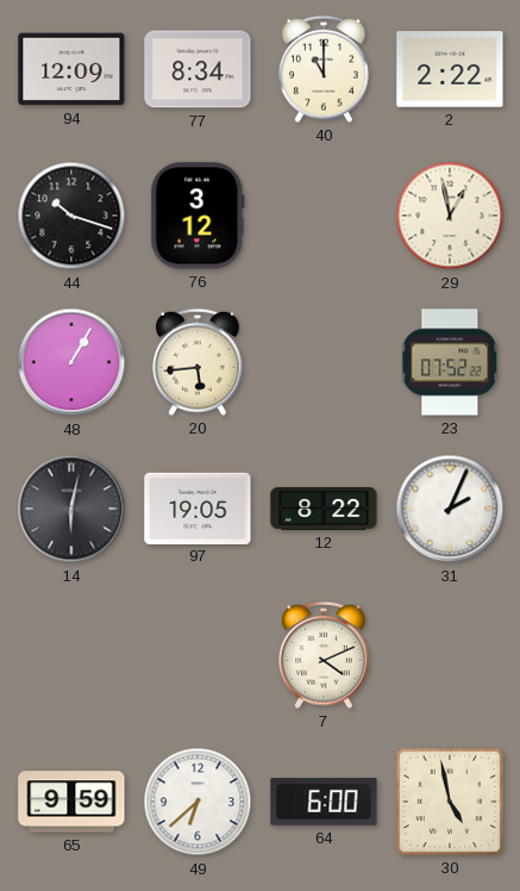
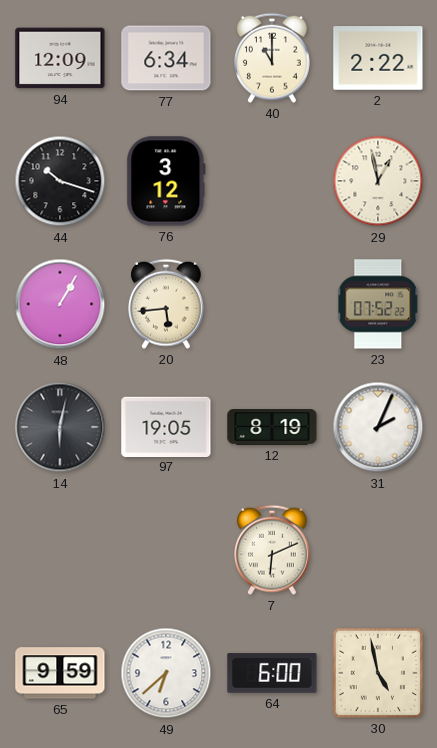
77: 8:34 -> 6:34 (166, 58)
12: 8:22 -> 8:19 (272, 428)
7: 4:11 -> 6:11 (273, 550)
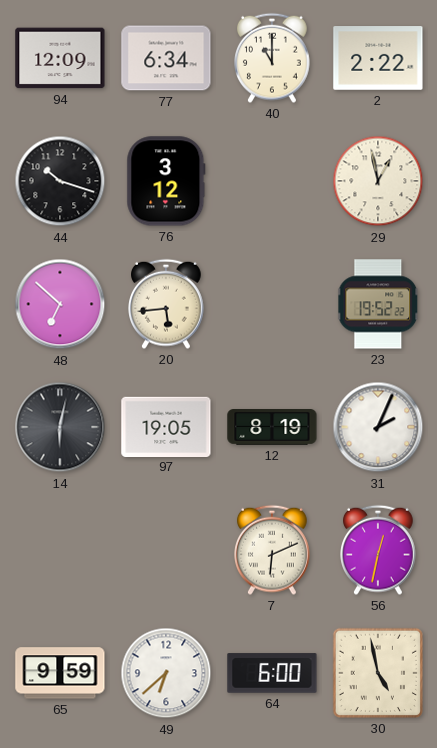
48: 1:05 -> 6:52 (60, 304)
23: 07:52 -> 19:52 (379, 304)
56: none -> 12:32 (379, 550)
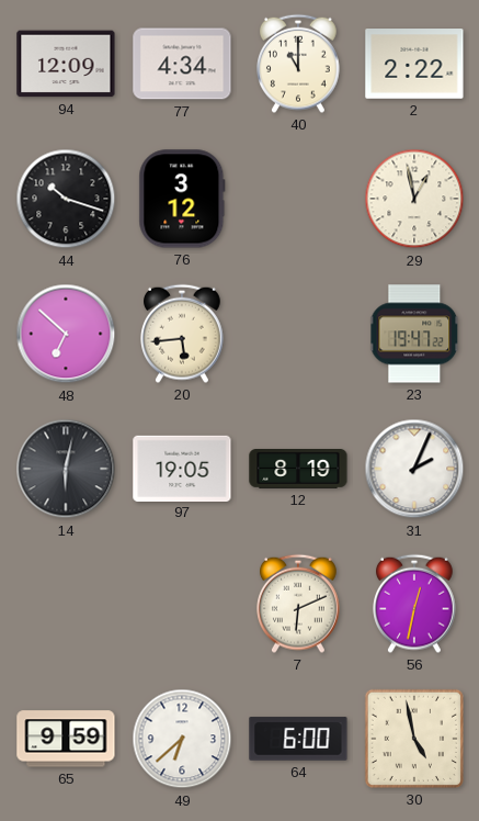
77: 6:34 -> 4:34 (182, 64)
23: 19:52 -> 19:47 (415, 334)
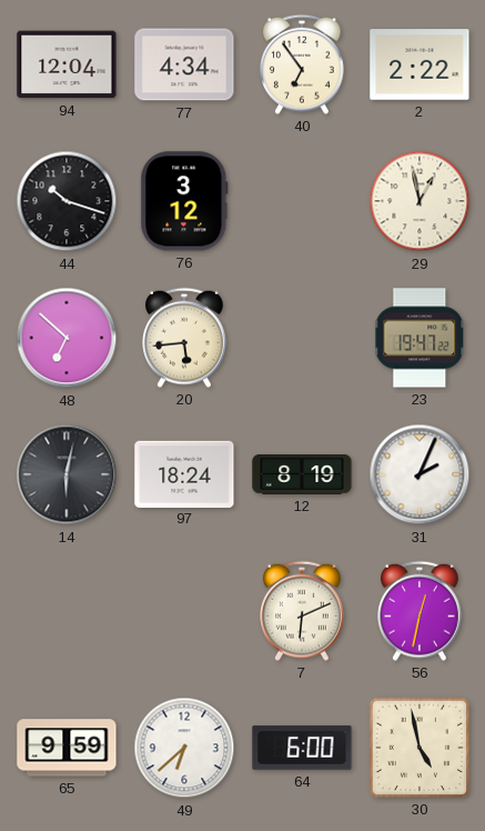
94: 12:09 -> 12:04 (67, 64)
40: 11:00 -> 6:54 (303, 64)
97: 19:05 -> 18:24 (184, 473)
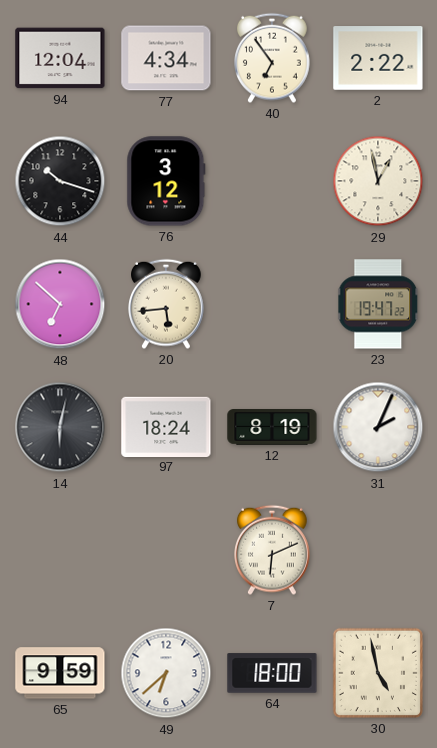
56: 12:32 -> none (421, 611)
64: 6:00 -> 18:00 (272, 673)
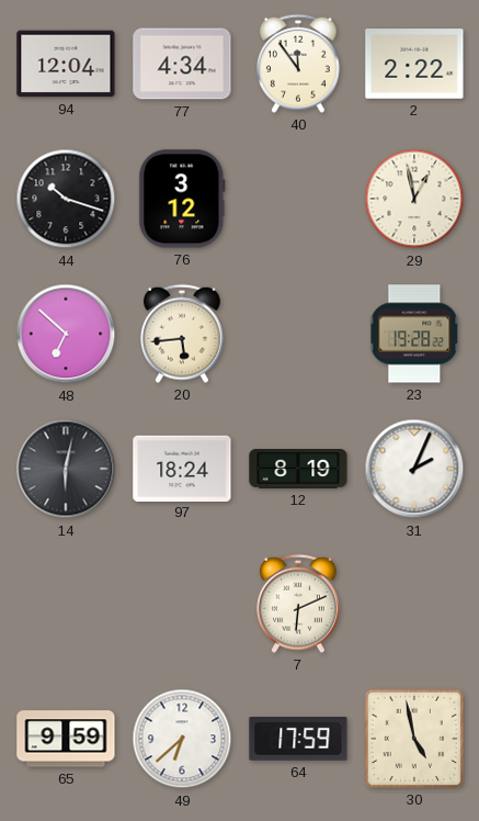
40: 6:54 -> 11:54 (299, 64)
23: 19:47 -> 19:28 (415, 334)
64: 18:00 -> 17:59 (298, 739)
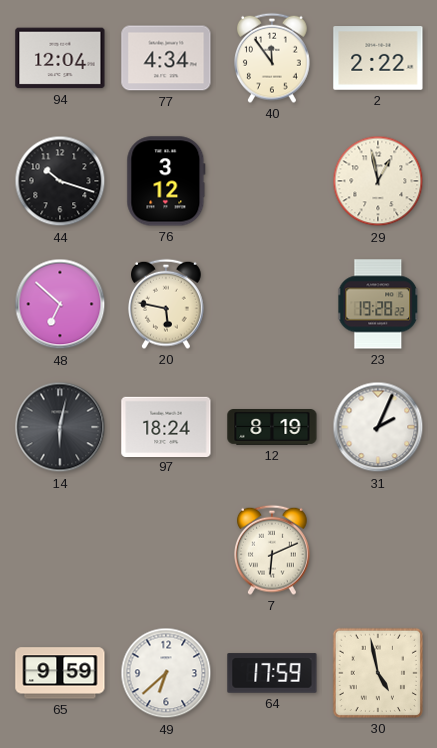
20: 5:44 -> 5:47 (167, 304)
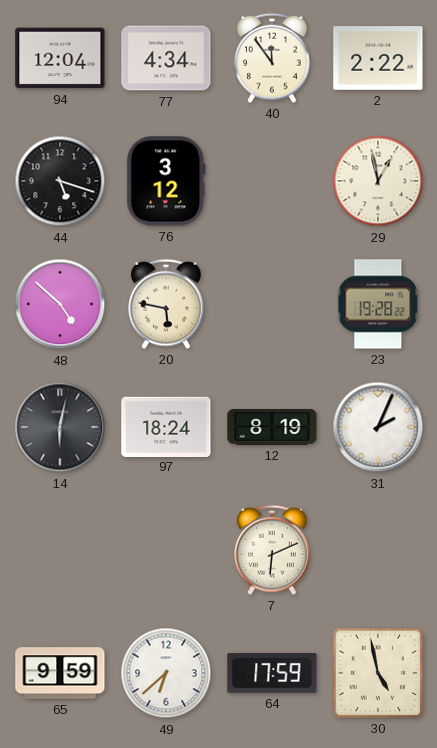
44: 10:18 -> 5:18 (60, 181)
48: 6:52 -> 4:52 (60, 304)
